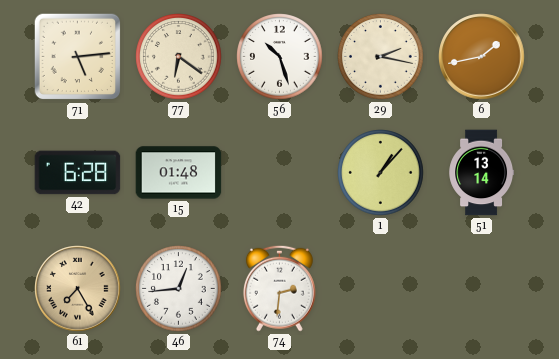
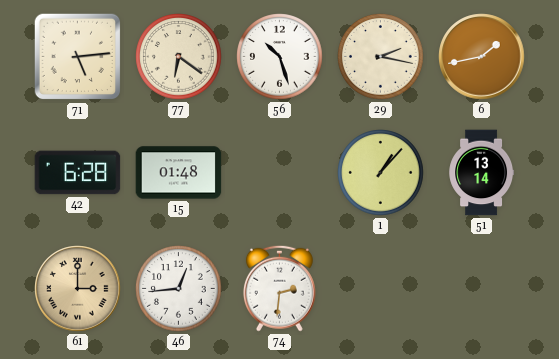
61: 7:25 -> 3:00 (78, 289)
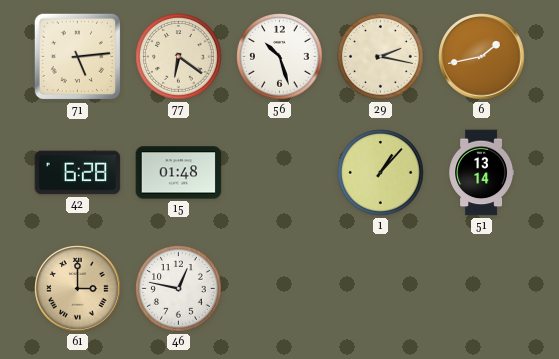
46: 12:44 -> 12:47 (179, 289)
74: 2:31 -> none (279, 288)
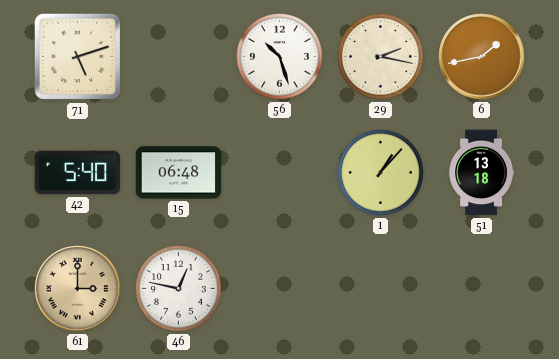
71: 5:14 -> 5:12 (78, 57)
77: 6:21 -> none (179, 57)
42: 6:28 -> 5:40 (78, 173)
15: 01:48 -> 06:48 (179, 173)
51: 13:14 -> 13:18 (482, 173)
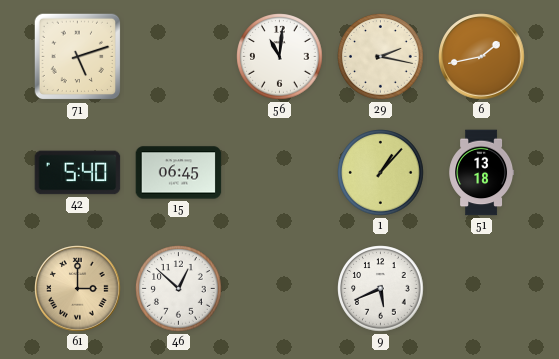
56: 10:27 -> 11:01 (280, 57)
15: 06:48 -> 06:45 (179, 173)
46: 12:47 -> 12:52 (179, 289)
9: none -> 5:41 (381, 289)
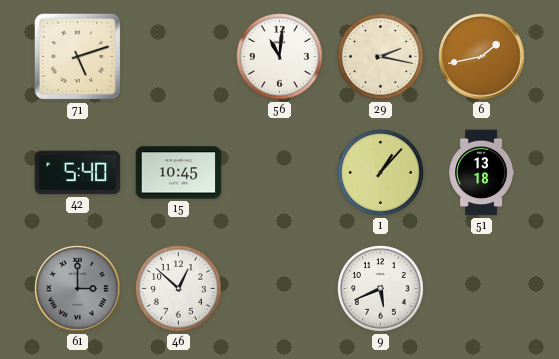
15: 06:45 -> 10:45 (179, 173)
61 dial: champagne -> grey (78, 289)
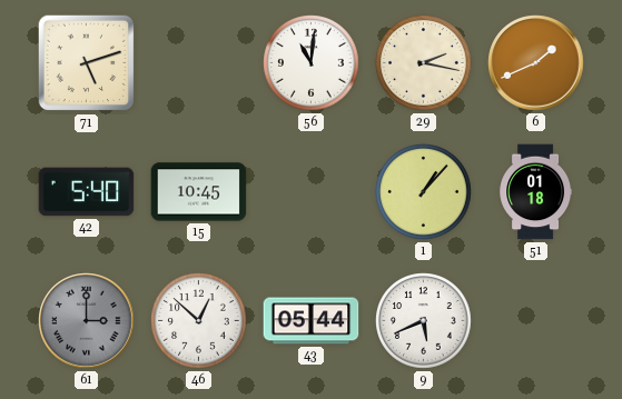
6: 1:43 -> 1:41 (536, 63)
51: 13:18 -> 01:18 (536, 192)
43: none -> 05:44 (312, 321)
